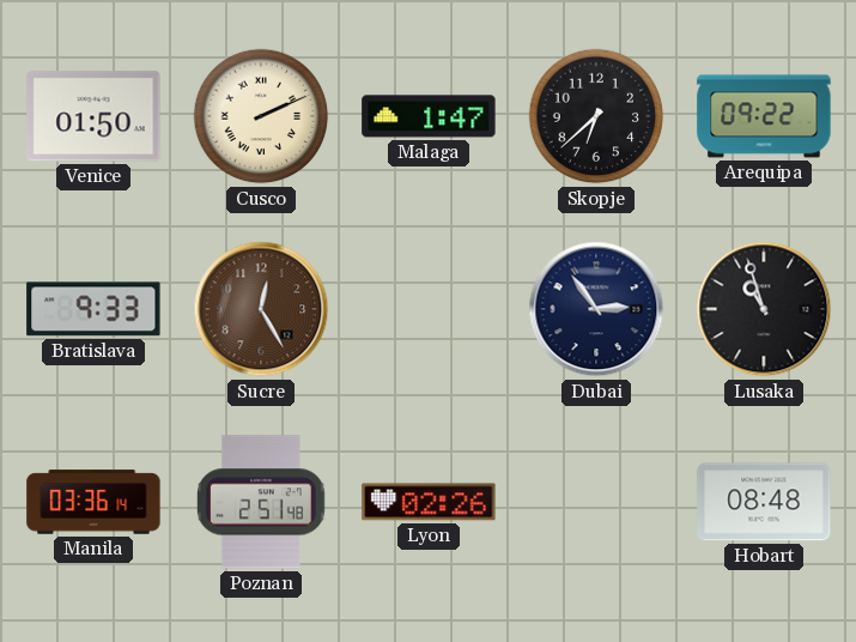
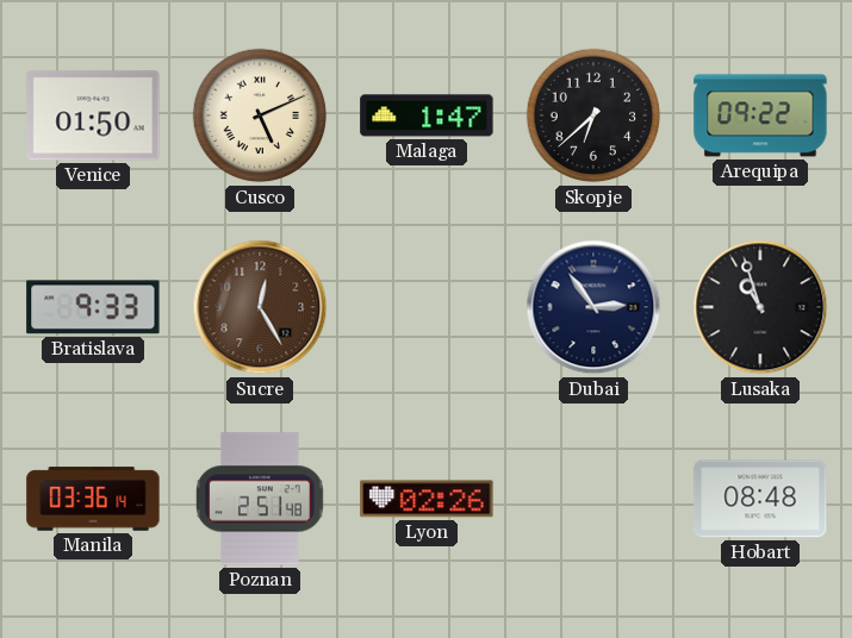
Cusco: 2:11 -> 5:11 (260, 115)
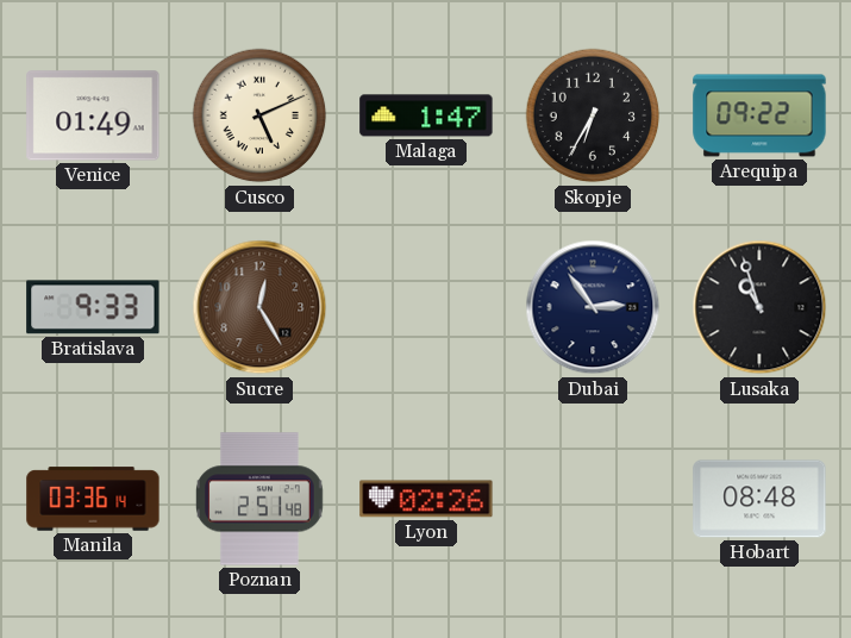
Venice: 01:50 -> 01:49 (93, 115)
Skopje: 6:38 -> 6:35 (593, 115)
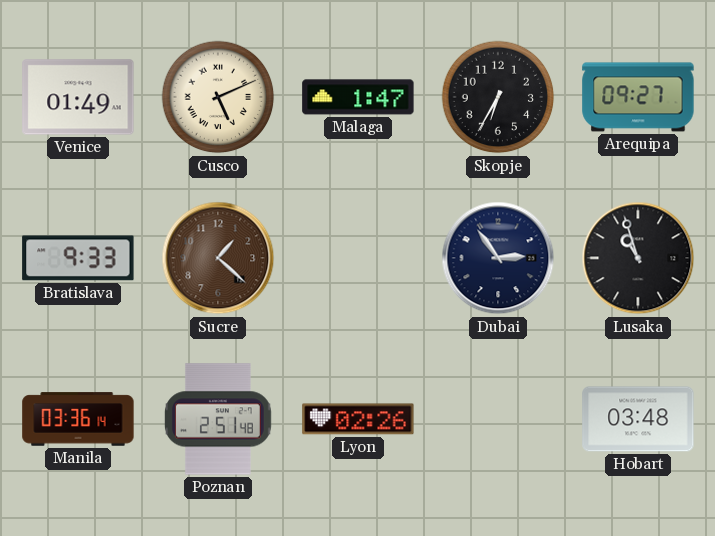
Arequipa: 09:22 -> 09:27 (638, 97)
Sucre: 12:25 -> 1:22 (218, 258)
Hobart: 08:48 -> 03:48 (638, 419)
